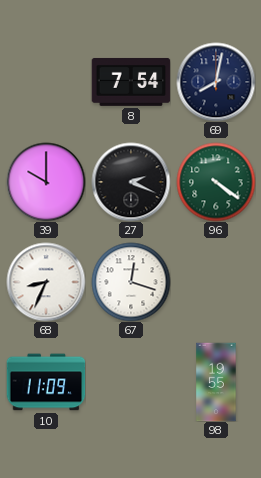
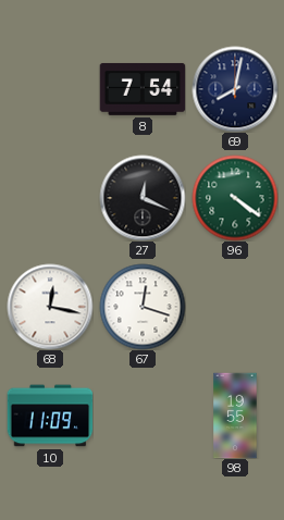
39: 10:00 -> none (46, 182)
27: 2:19 -> 12:19 (143, 198)
68: 8:34 -> 12:17 (50, 307)
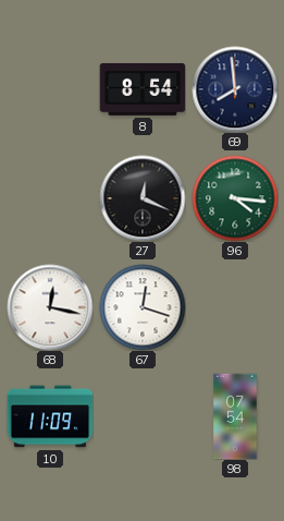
8: 7:54 -> 8:54 (143, 89)
69: 8:02 -> 7:59 (235, 89)
96: 4:21 -> 4:16 (235, 198)
98: 19:55 -> 07:54 (235, 416)
